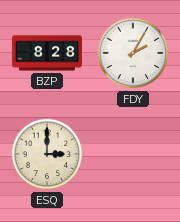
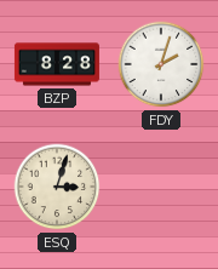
FDY: 2:05 -> 2:03 (161, 64)
ESQ: 3:00 -> 3:03 (57, 187)
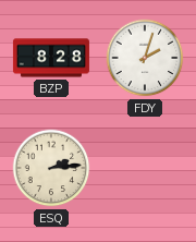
ESQ: 3:03 -> 2:14 (51, 168)
